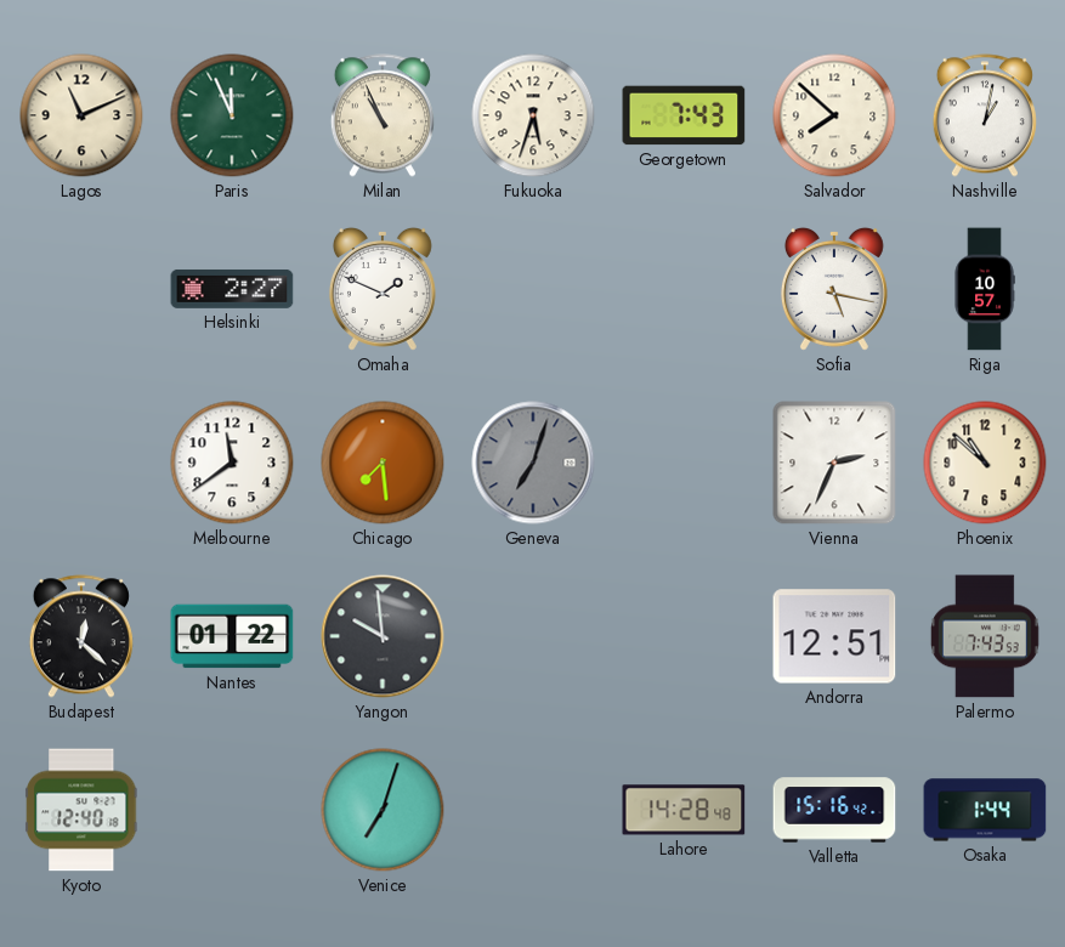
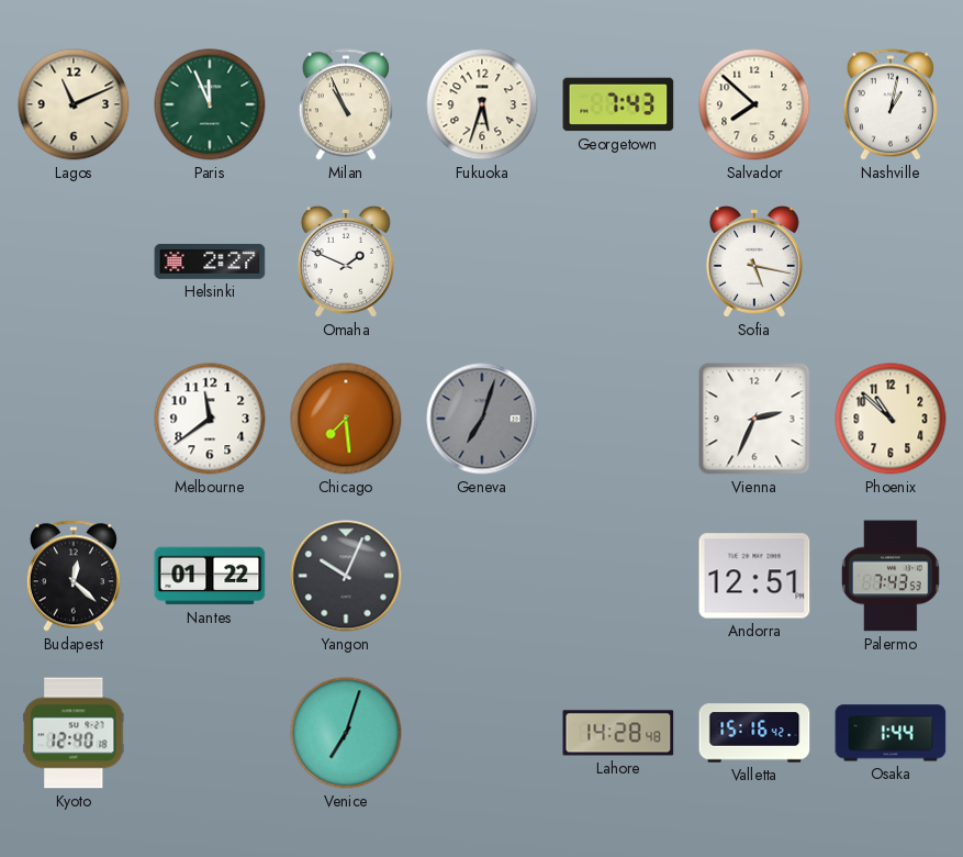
Riga: 10:57 -> none (985, 289)
Yangon: 9:59 -> 10:04 (346, 576)
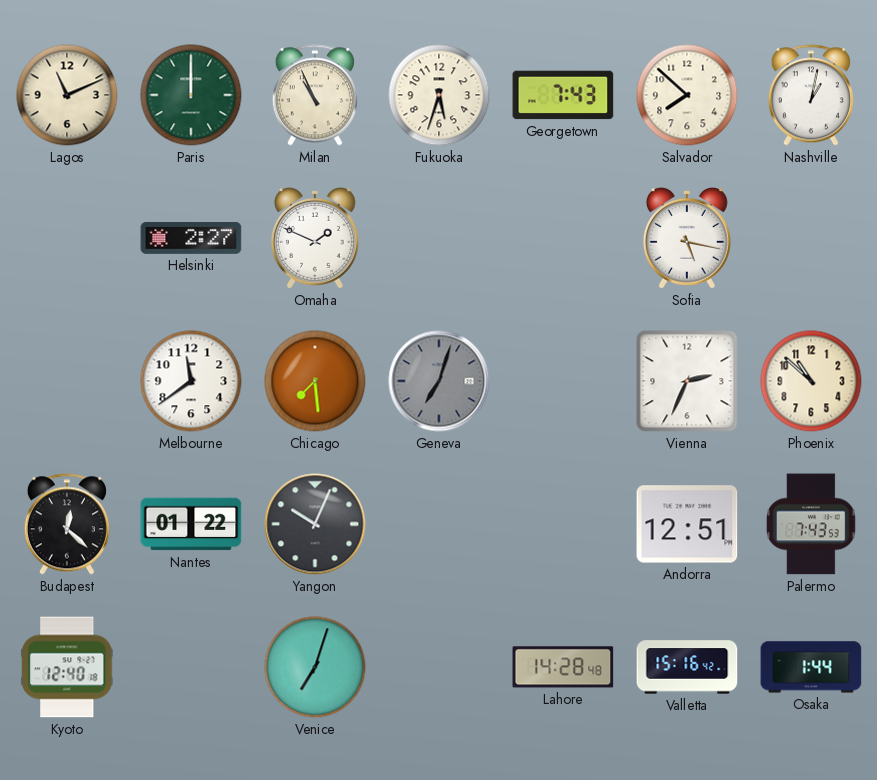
Paris: 11:56 -> 12:00 (191, 95)
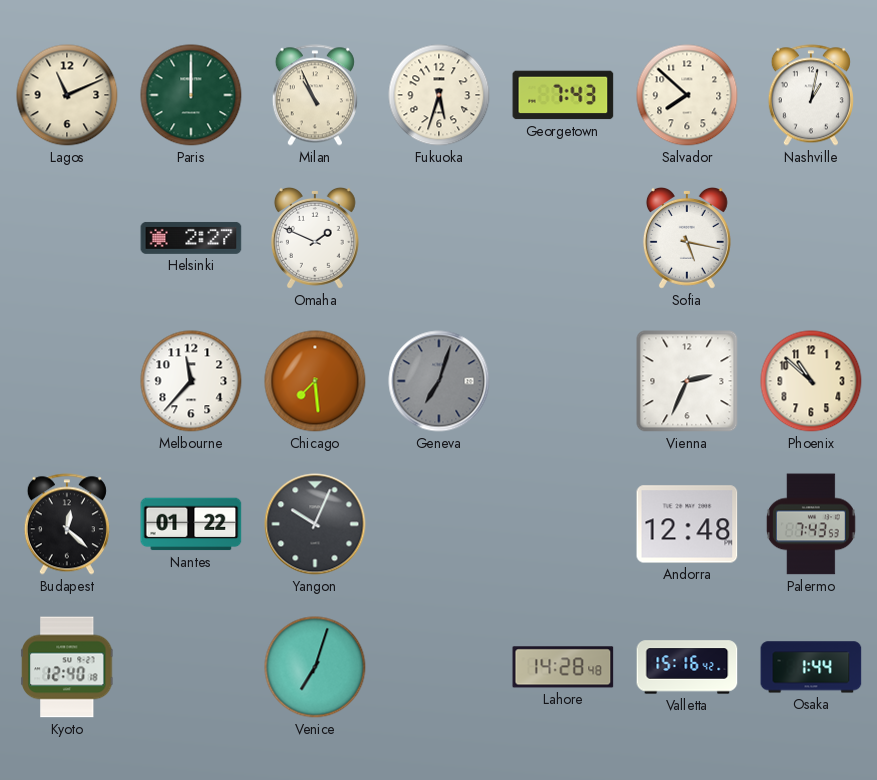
Melbourne: 11:39 -> 11:37 (191, 381)
Andorra: 12:51 -> 12:48 (687, 524)
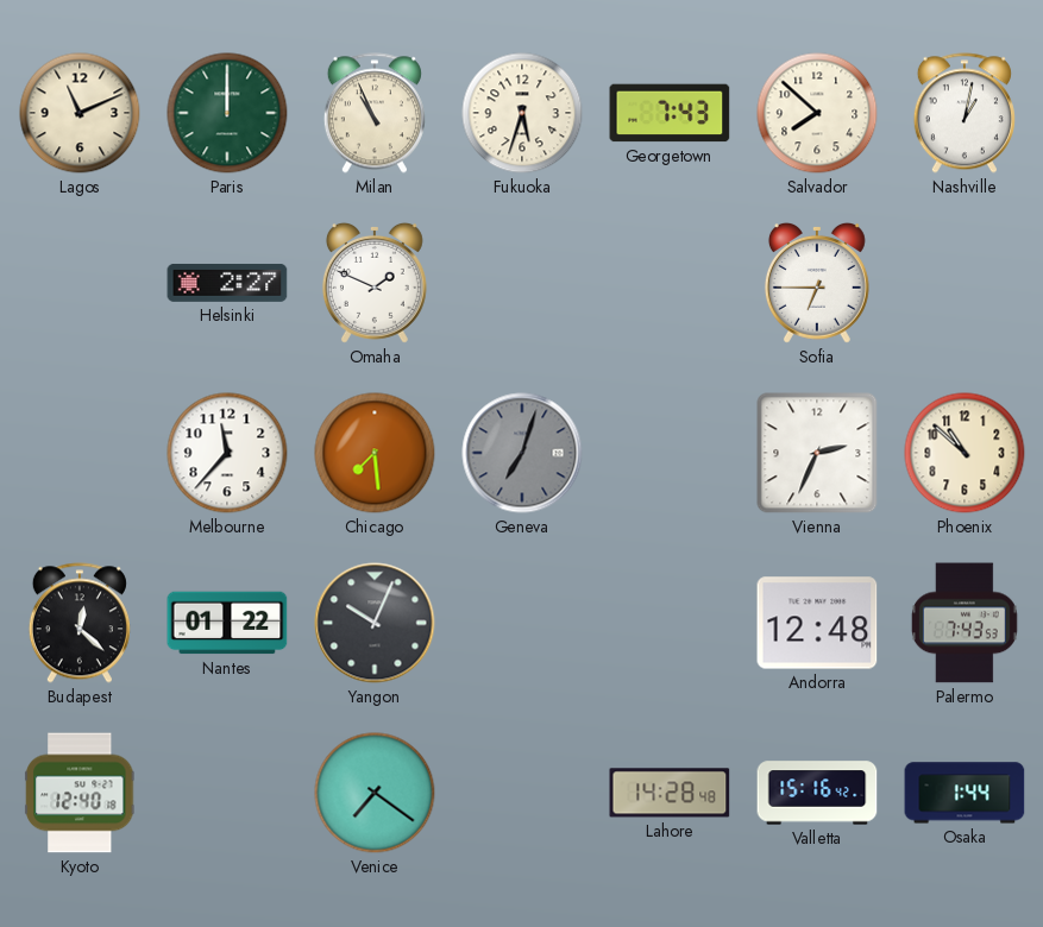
Sofia: 5:17 -> 6:45 (817, 283)
Venice: 7:03 -> 7:21 (375, 793)
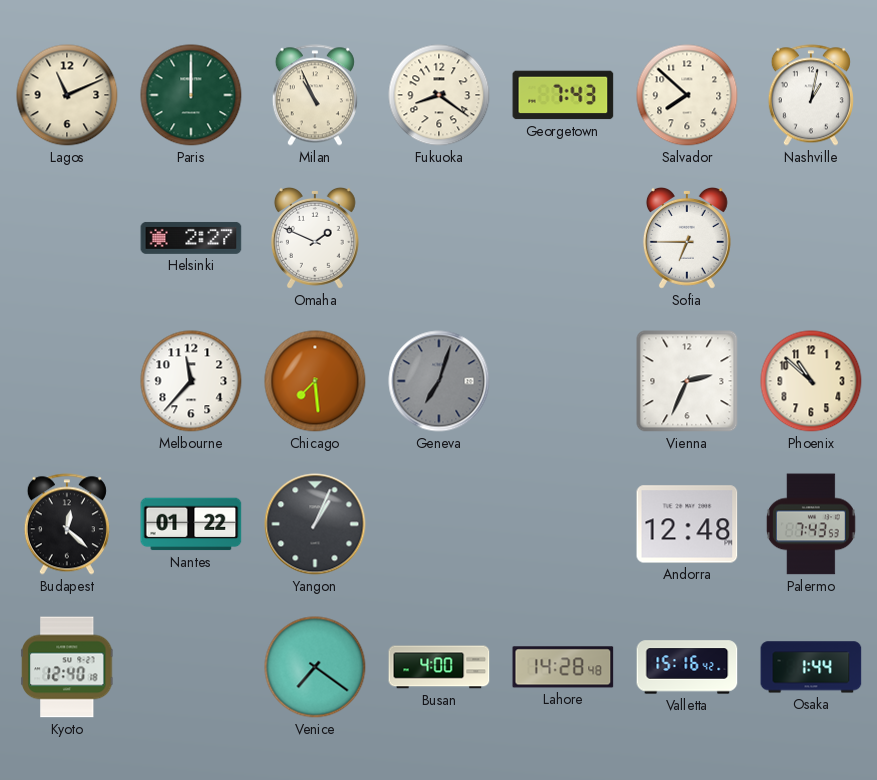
Fukuoka: 5:33 -> 8:21 (439, 95)
Yangon: 10:04 -> 1:04 (315, 524)
Busan: none -> 4:00 (439, 667)
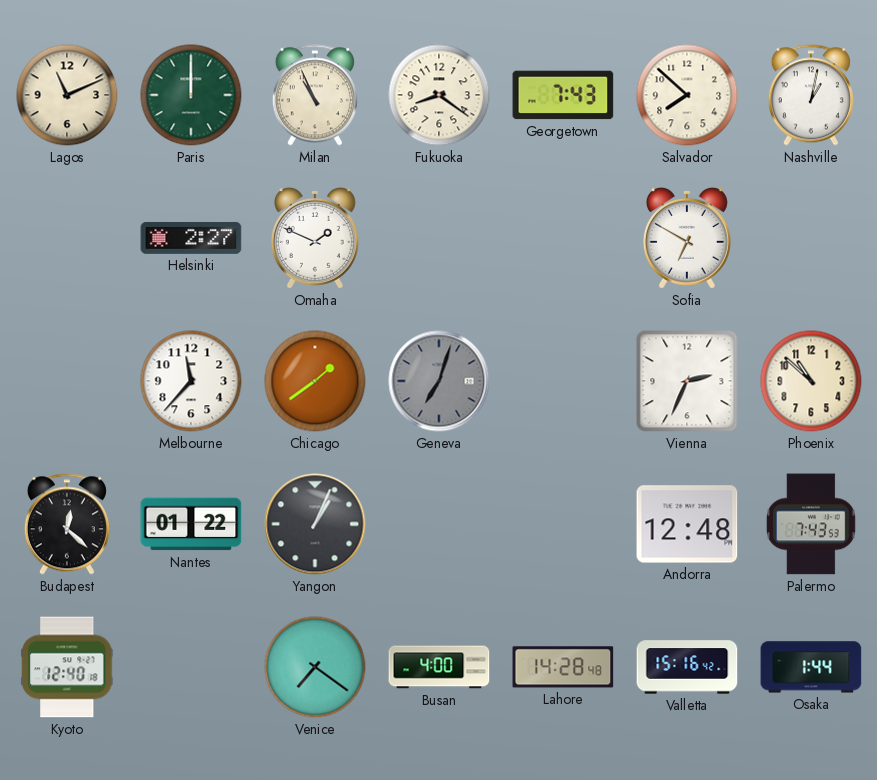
Sofia: 6:45 -> 6:50 (687, 238)
Chicago: 7:29 -> 1:39 (315, 381)
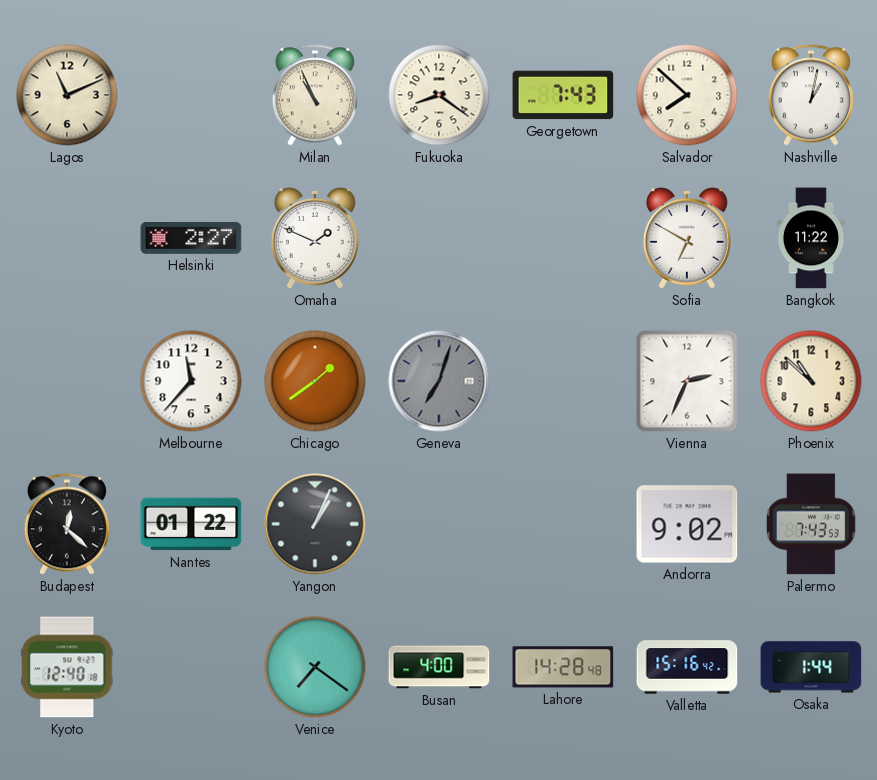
Paris: 12:00 -> none (191, 95)
Bangkok: none -> 11:22 (811, 238)
Andorra: 12:48 -> 9:02 (687, 524)
